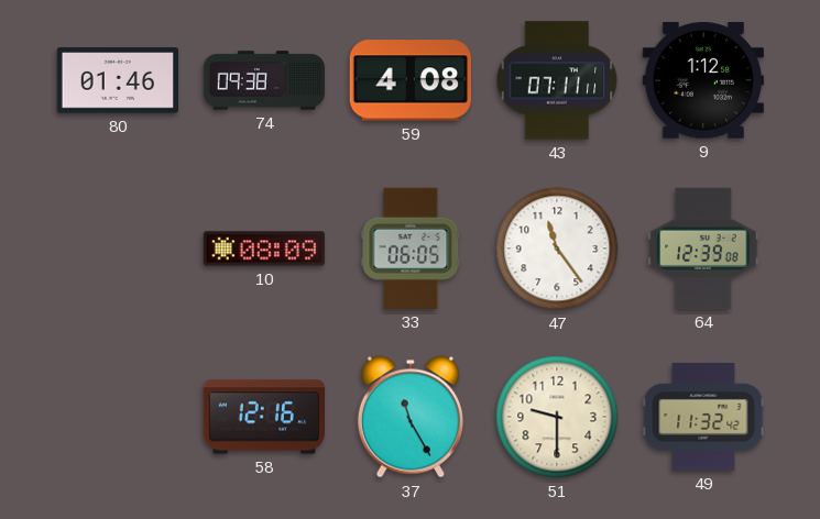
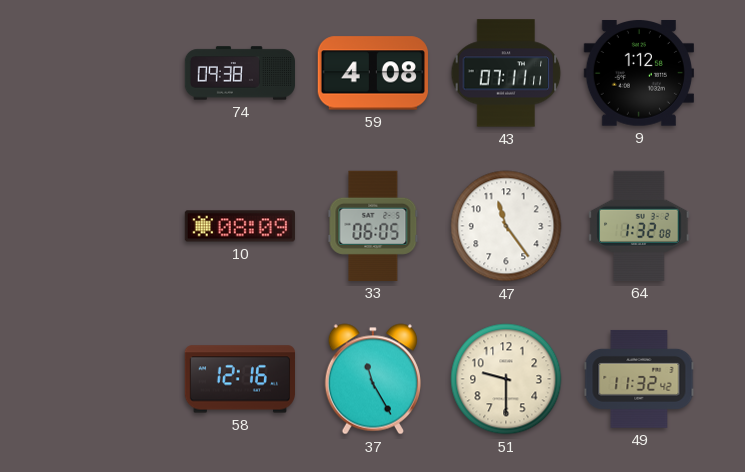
80: 01:46 -> none (118, 80)
64: 12:39 -> 1:32 (639, 226)
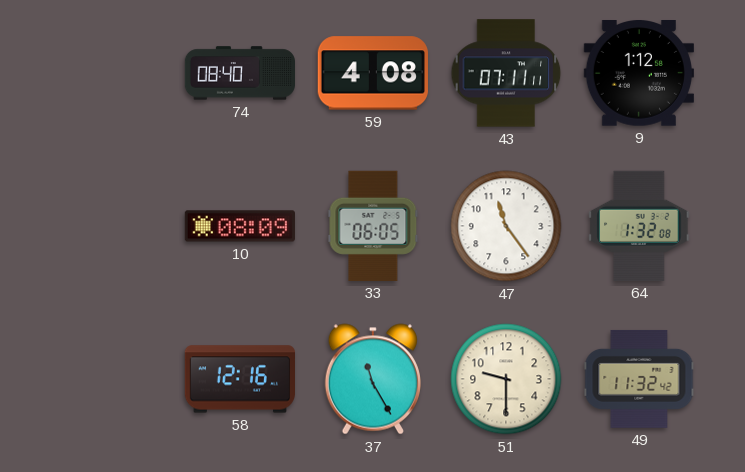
74: 09:38 -> 08:40 (240, 73)
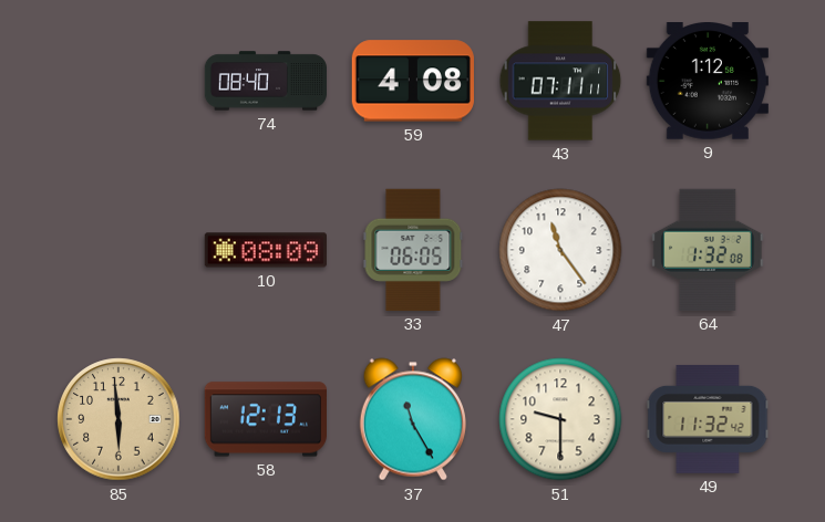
85: none -> 5:59 (118, 419)
58: 12:16 -> 12:13 (265, 419)
